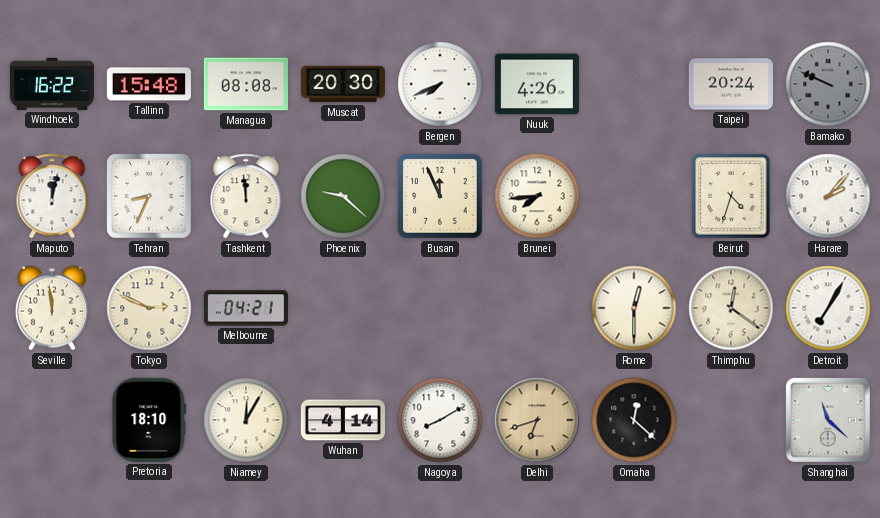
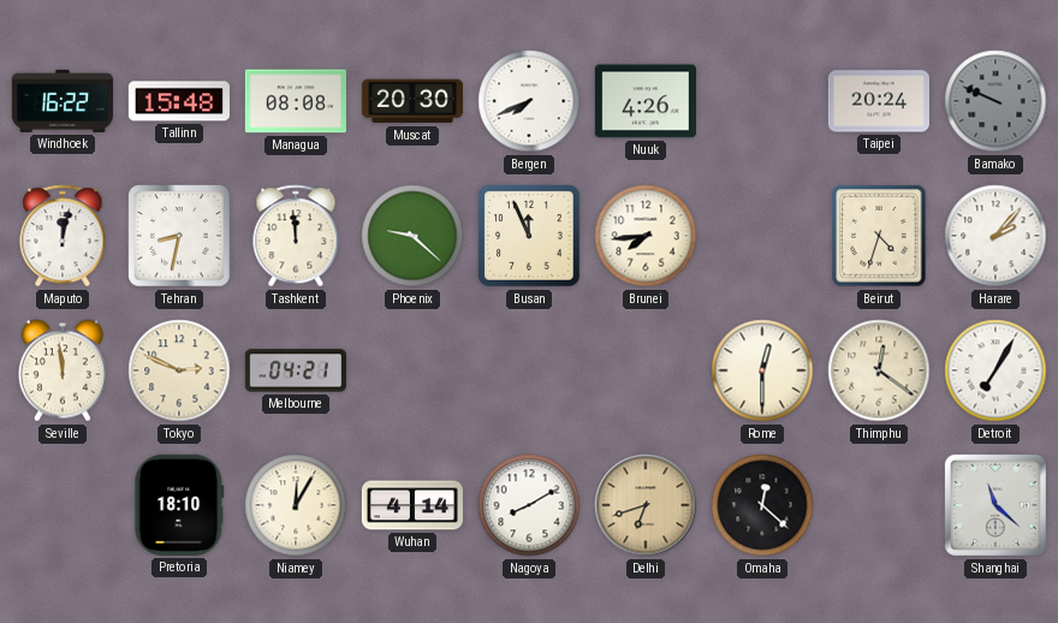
Tehran: 8:34 -> 8:32 (179, 236)
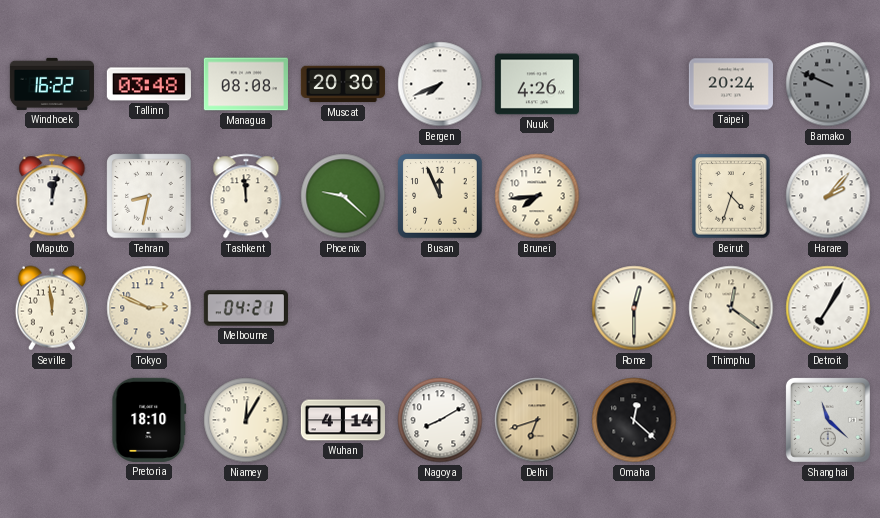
Tallinn: 15:48 -> 03:48 (149, 84)
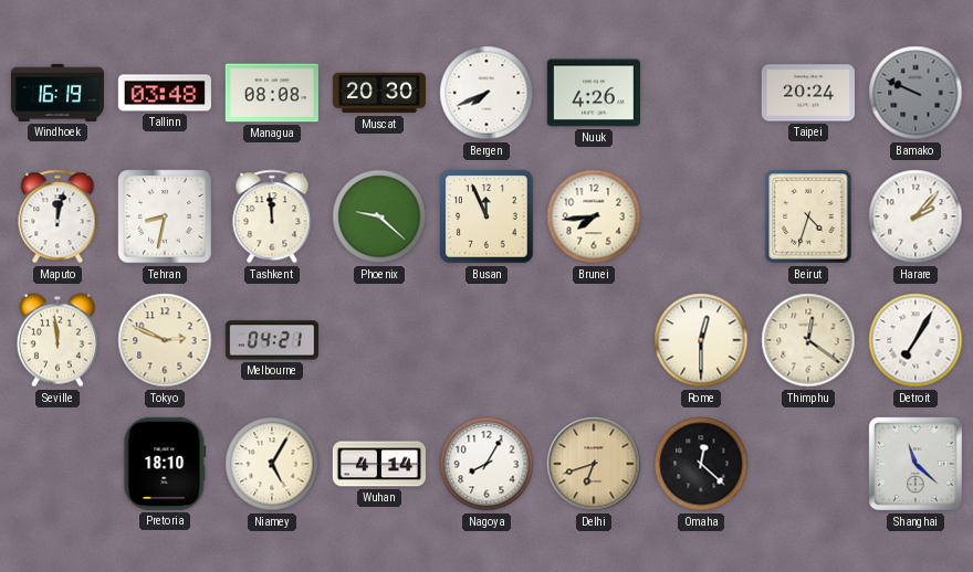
Windhoek: 16:22 -> 16:19 (57, 93)
Niamey: 12:05 -> 5:05 (272, 464)
Nagoya: 8:10 -> 8:05 (486, 464)
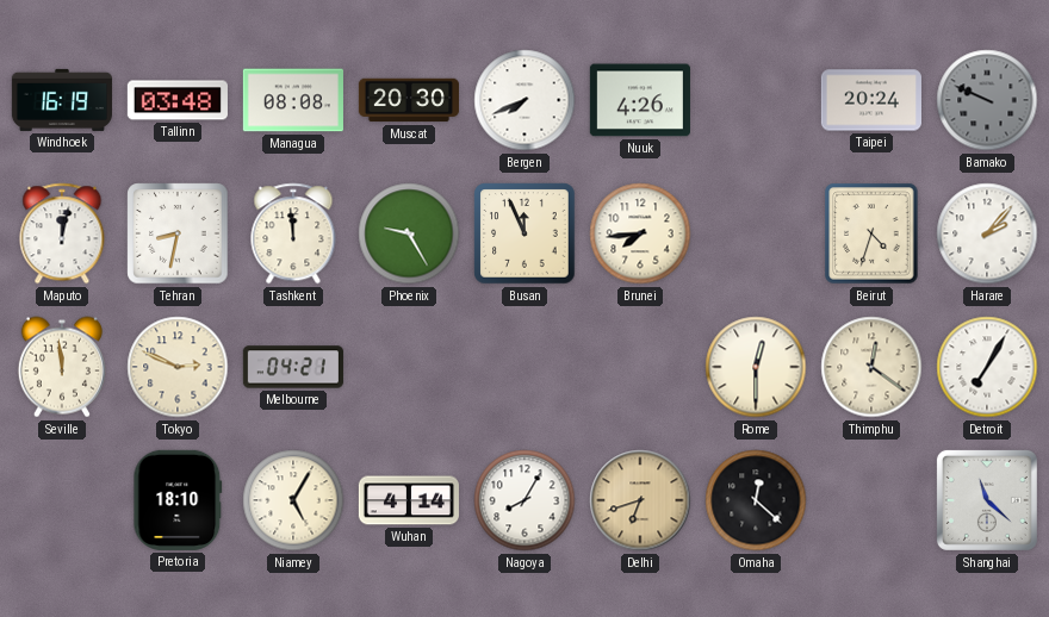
Phoenix: 9:22 -> 9:25 (409, 233)
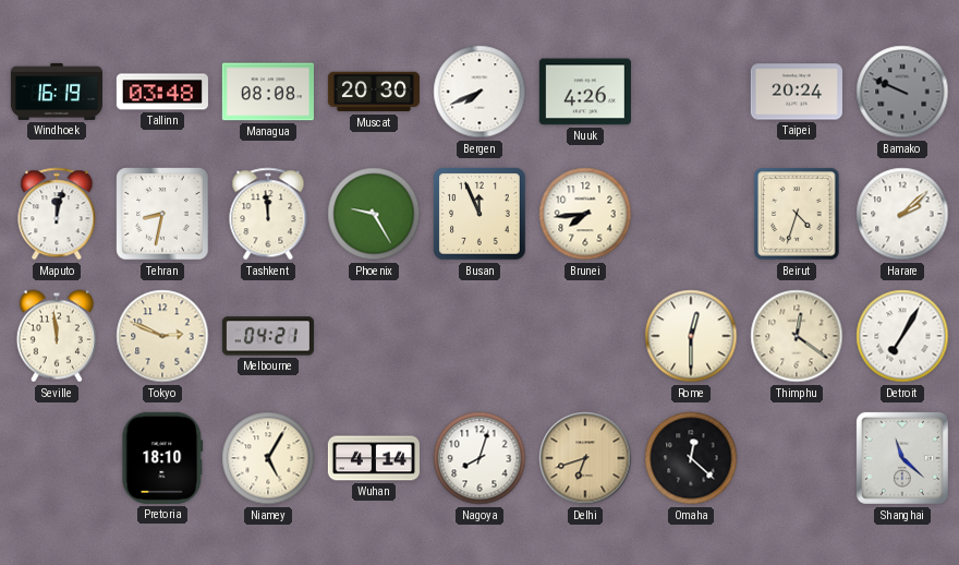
Harare: 2:07 -> 2:08 (902, 214)
Nagoya: 8:05 -> 8:03 (479, 458)
